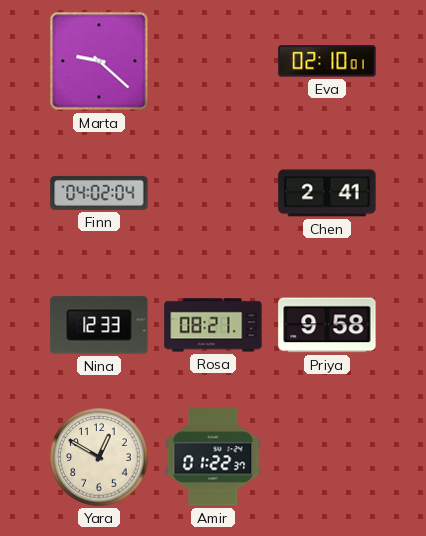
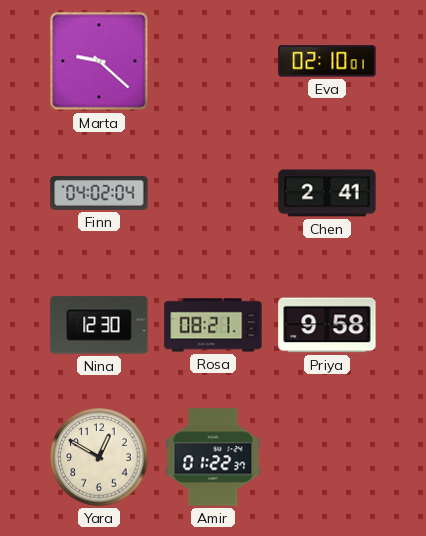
Nina: 12:33 -> 12:30 (99, 325)
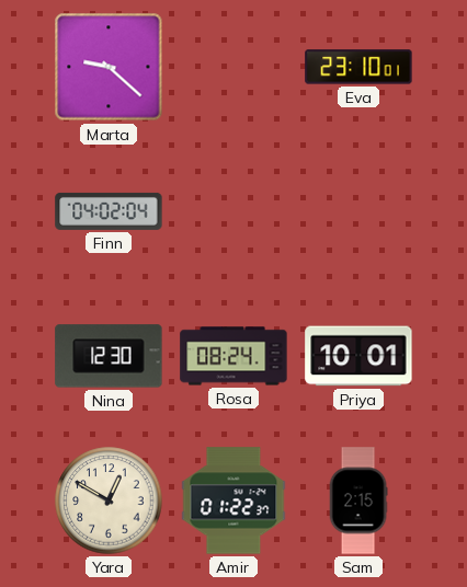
Eva: 02:10 -> 23:10 (358, 67)
Chen: 2:41 -> none (327, 193)
Rosa: 08:21 -> 08:24 (233, 356)
Priya: 9:58 -> 10:01 (358, 356)
Sam: none -> 2:15 (358, 500)
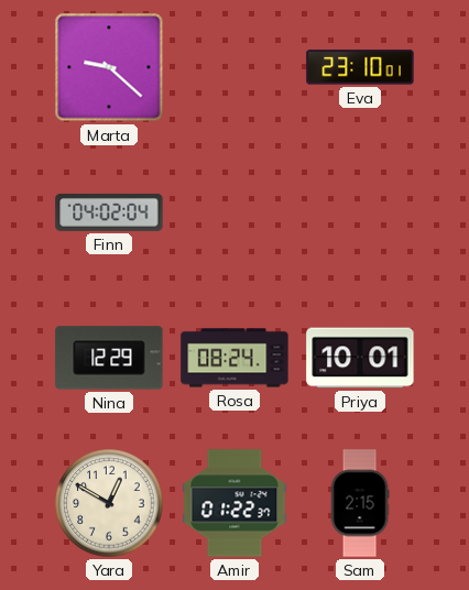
Nina: 12:30 -> 12:29 (109, 358)
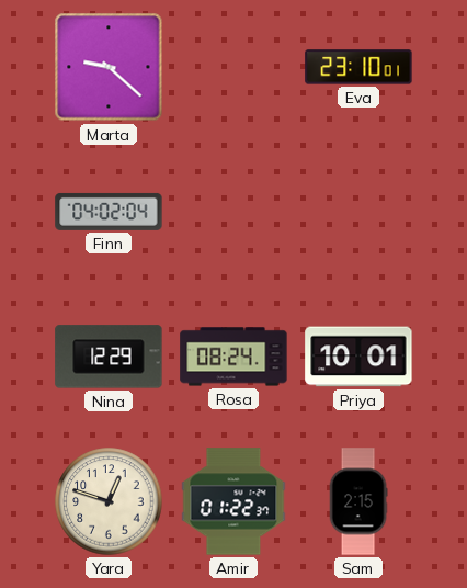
Yara: 12:50 -> 12:48 (109, 501)
